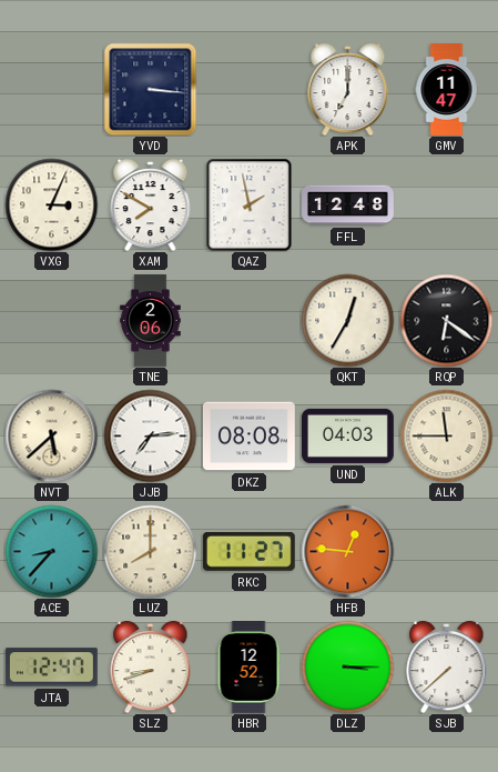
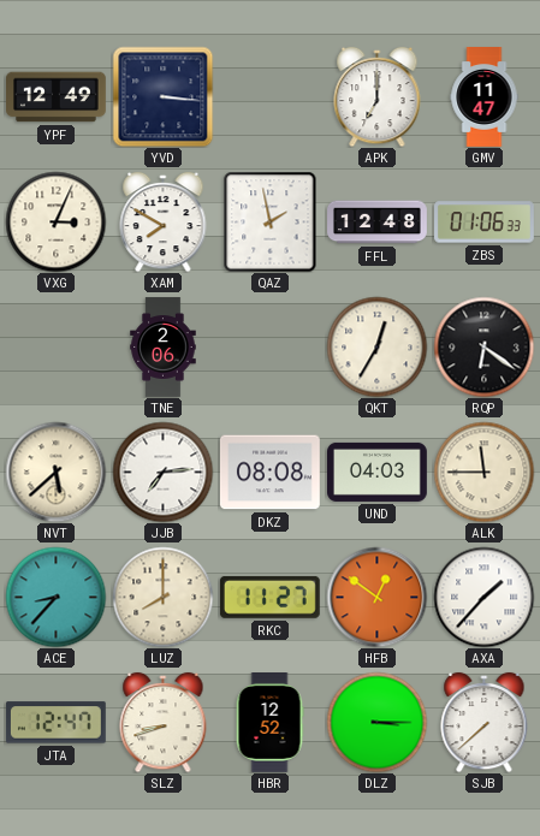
YPF: none -> 12:49 (57, 97)
ZBS: none -> 01:06 (485, 223)
HFB: 12:46 -> 12:51 (376, 597)
AXA: none -> 1:37 (483, 597)
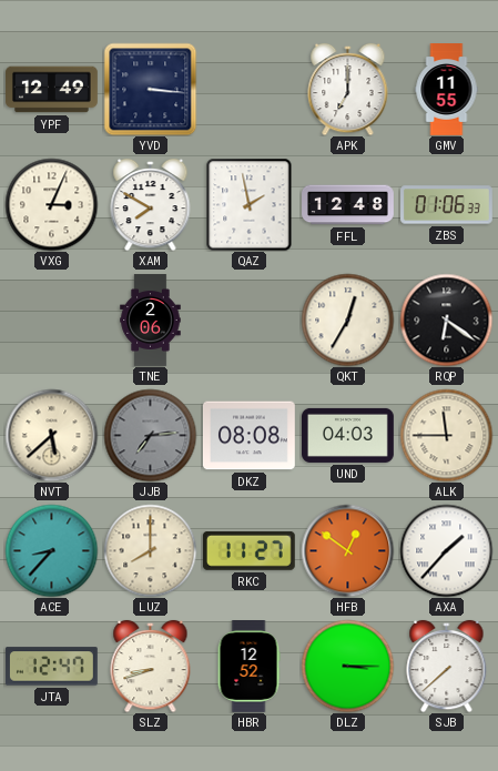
GMV: 11:47 -> 11:55 (447, 90)
JJB dial: white -> grey (150, 435)
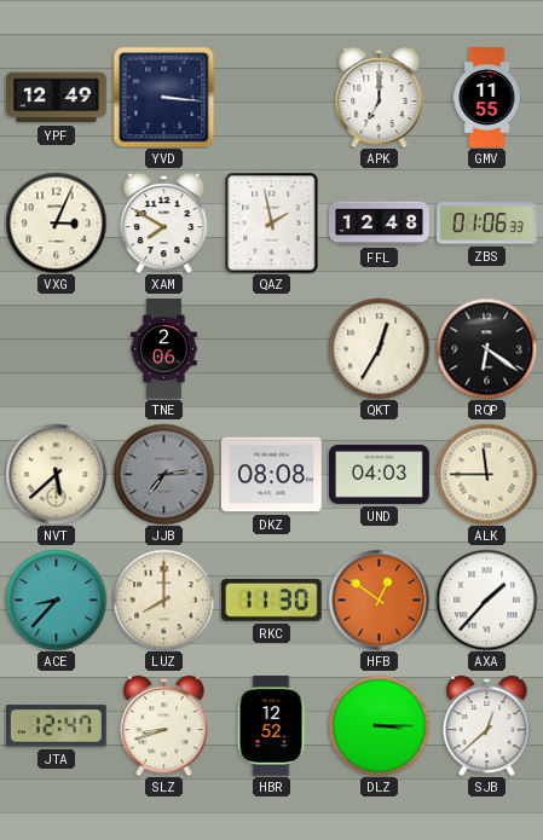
RKC: 11:27 -> 11:30 (271, 599)
SJB: 7:38 -> 12:38 (487, 725)
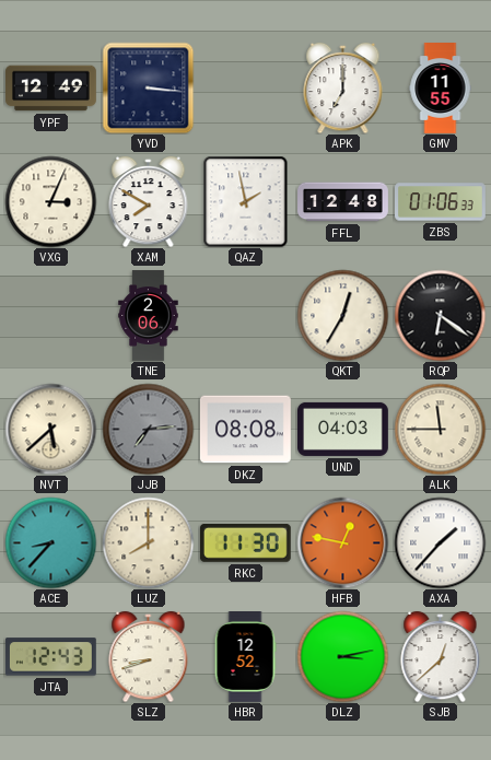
HFB: 12:51 -> 12:47 (342, 542)
JTA: 12:47 -> 12:43 (50, 657)
DLZ: 3:15 -> 3:13 (342, 656)
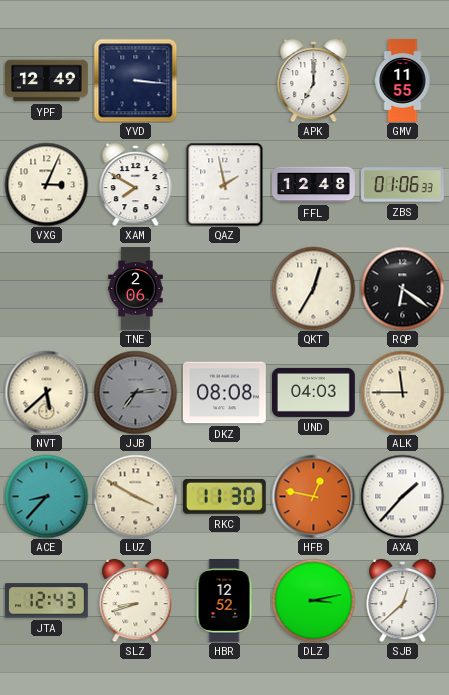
LUZ: 8:00 -> 3:50 (135, 496)
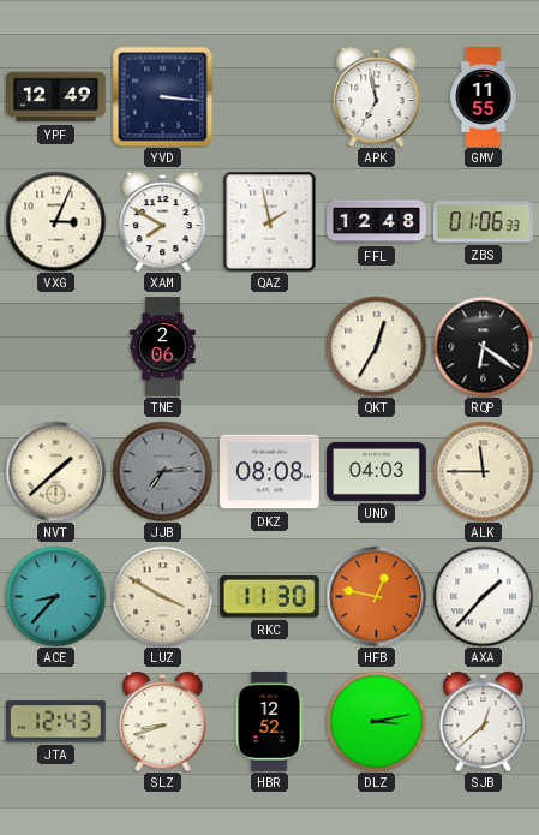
APK: 7:00 -> 6:58 (377, 96)
NVT: 5:38 -> 1:38 (55, 471)
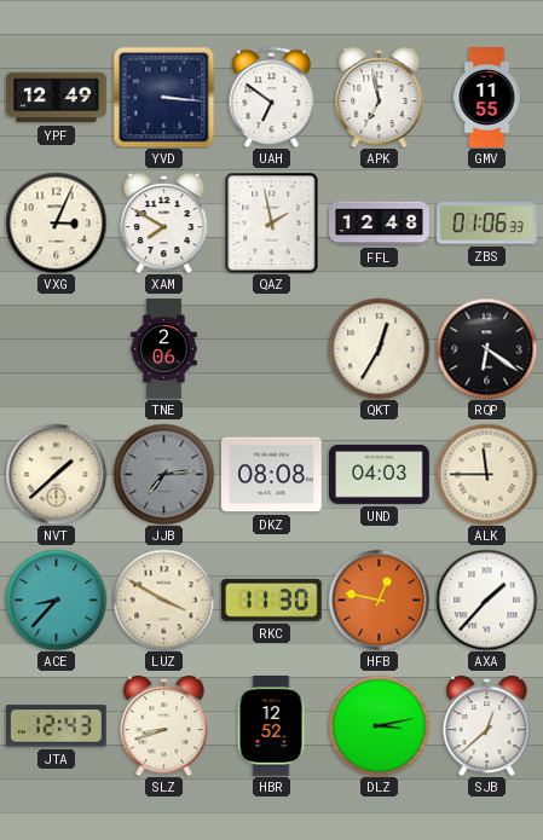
UAH: none -> 6:51 (272, 97)
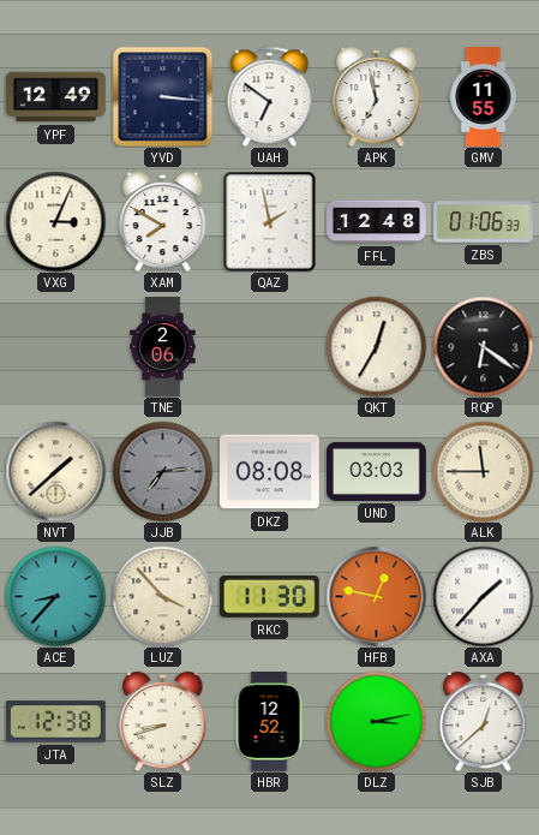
UND: 04:03 -> 03:03 (377, 471)
LUZ: 3:50 -> 3:53 (162, 596)
JTA: 12:43 -> 12:38 (55, 722)
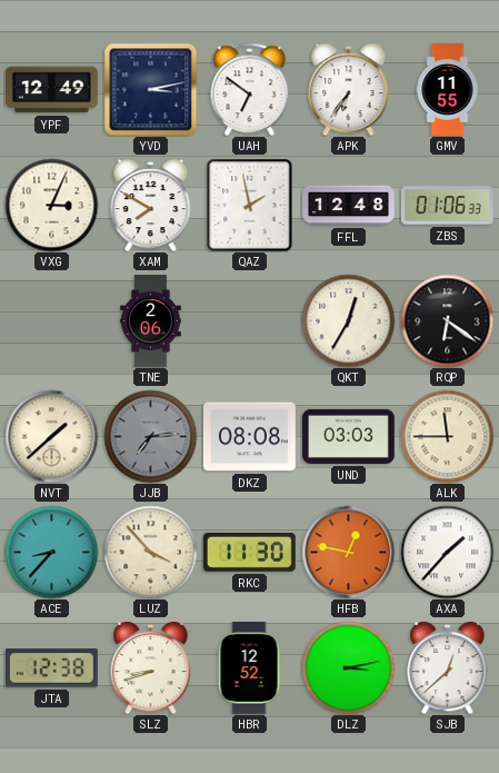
YVD: 3:16 -> 3:13 (150, 89)
APK: 6:58 -> 6:36 (349, 89)
